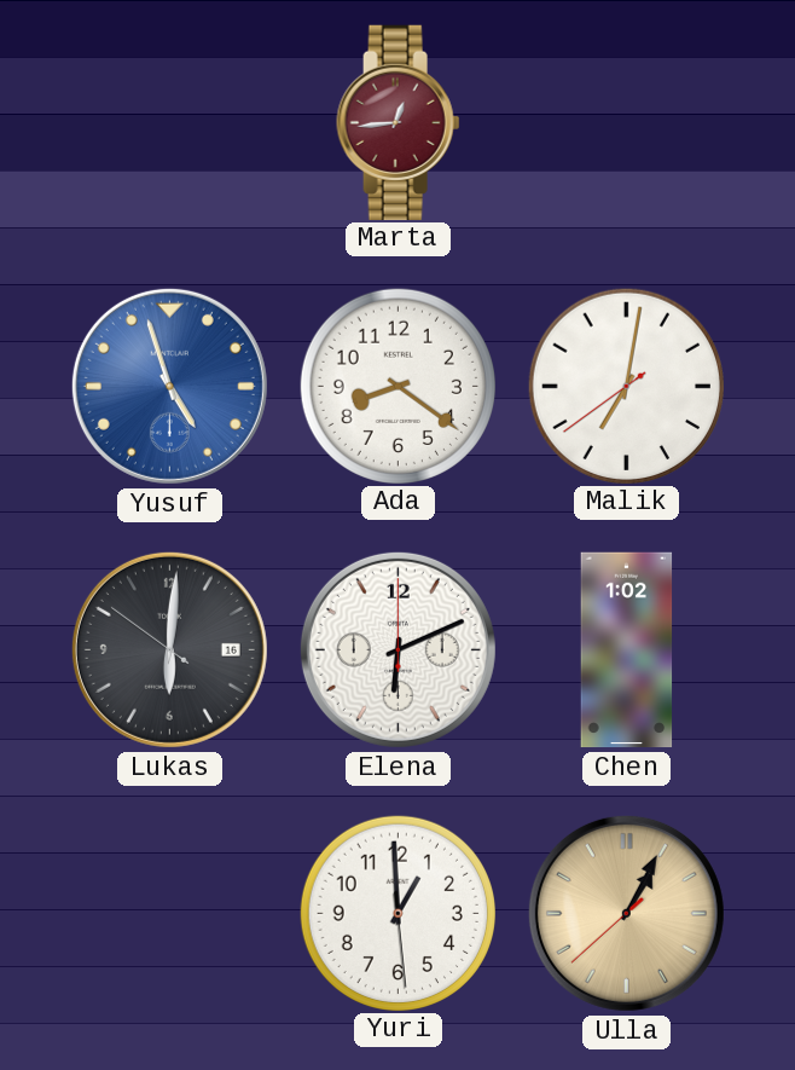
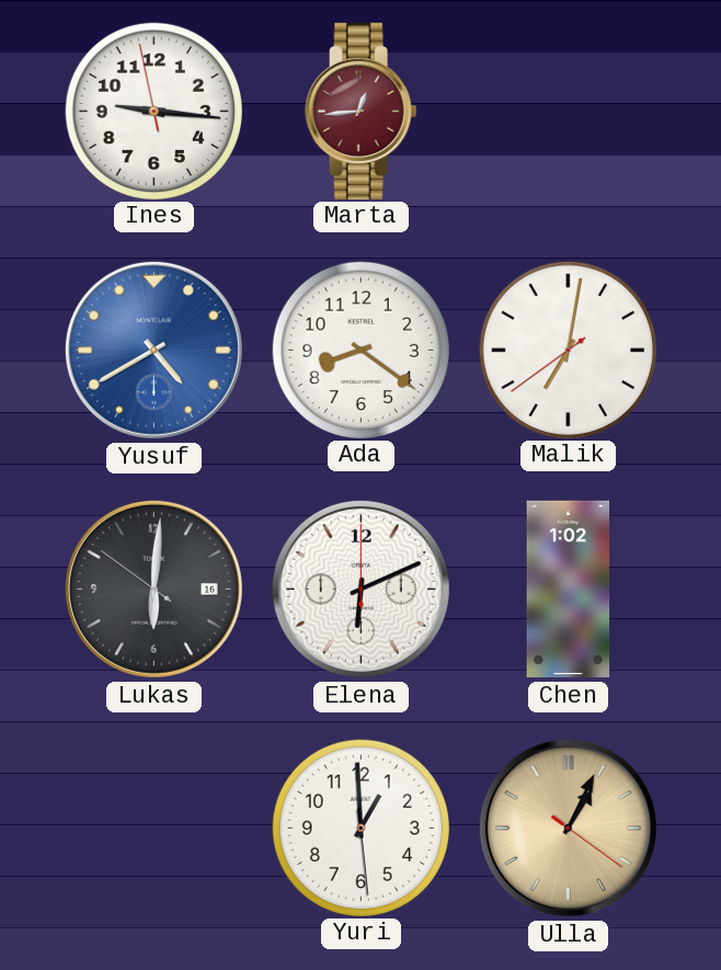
Ines: none -> 9:15 (153, 111)
Yusuf: 4:57 -> 4:40 (153, 350)
Ulla: 1:04:38 -> 1:04:21 (568, 828)
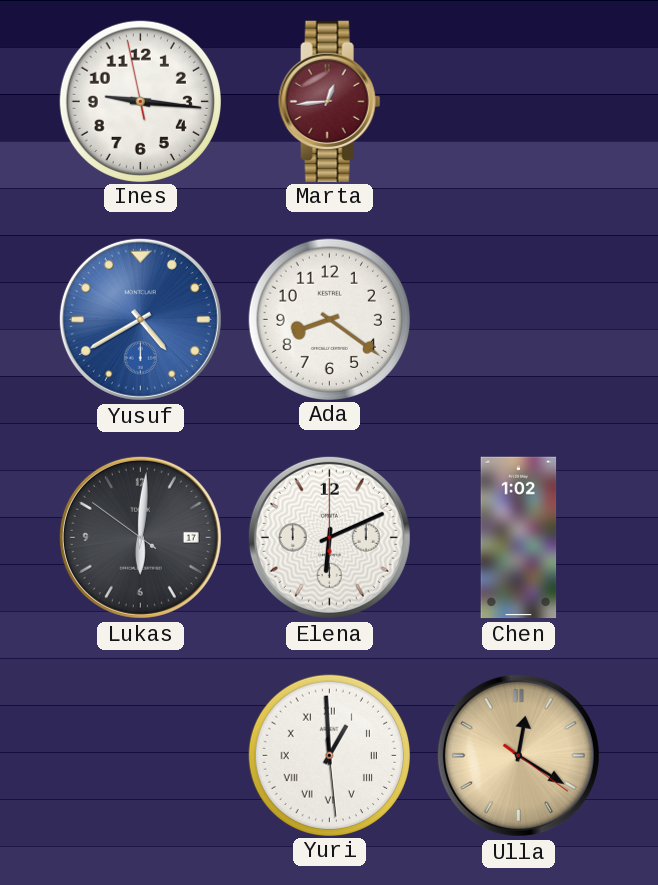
Malik: 7:01 -> none (568, 350)
Lukas date: 16 -> 17 (140, 537)
Yuri numerals: Arabic -> Roman (329, 755)
Ulla: 1:04 -> 12:20 (518, 755)
